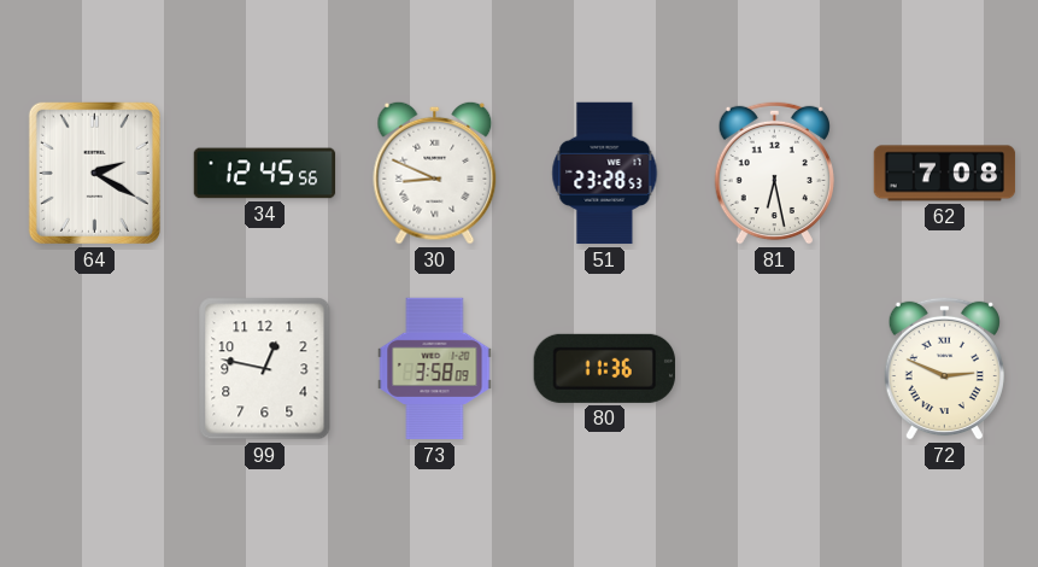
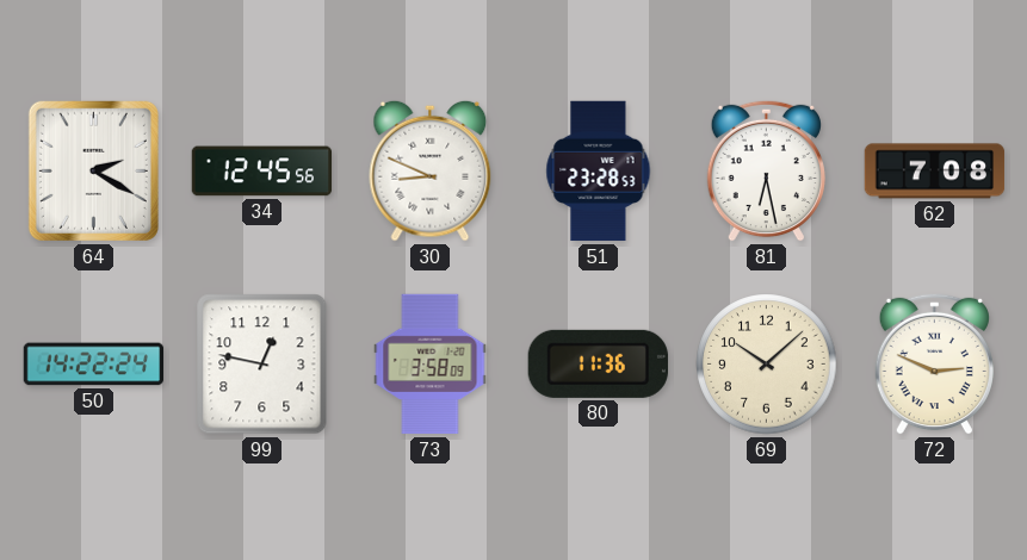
50: none -> 14:22 (94, 365)
69: none -> 10:08 (767, 365)
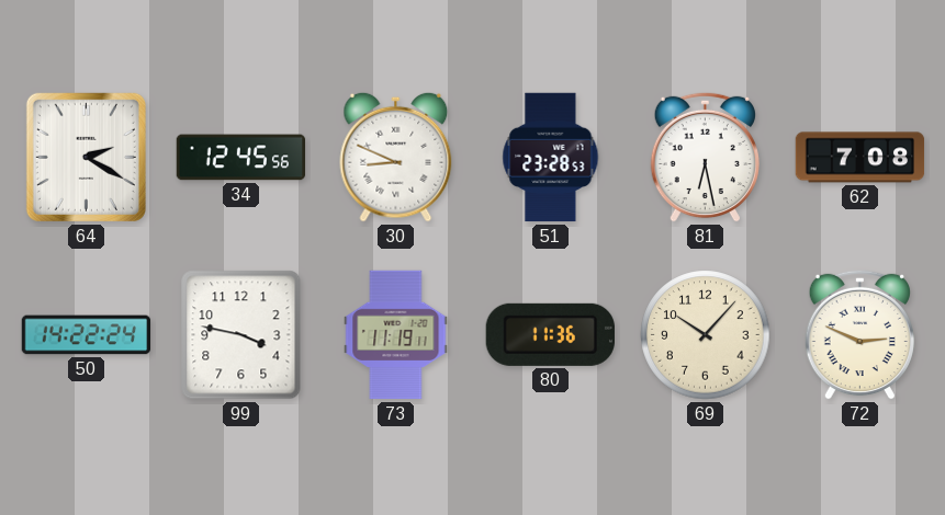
99: 12:47 -> 3:47 (241, 335)
73: 3:58 -> 11:19 (396, 335)
69: 10:08 -> 10:07 (706, 335)
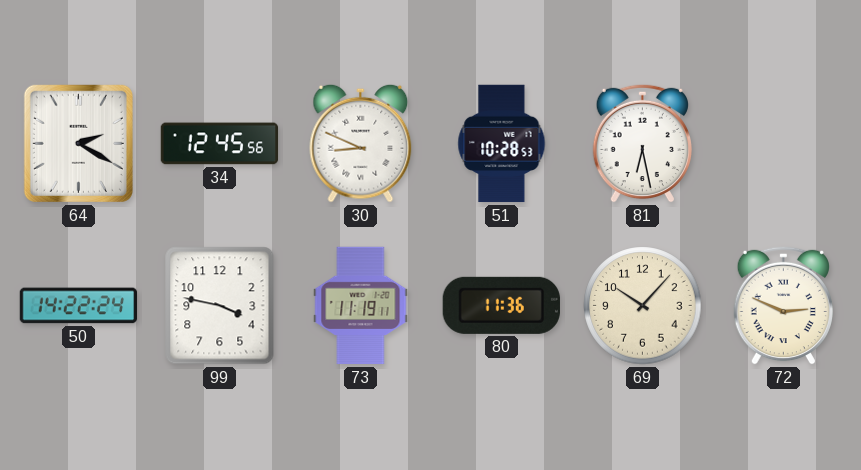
51: 23:28 -> 10:28 (502, 144)
62: 7:08 -> none (860, 158)
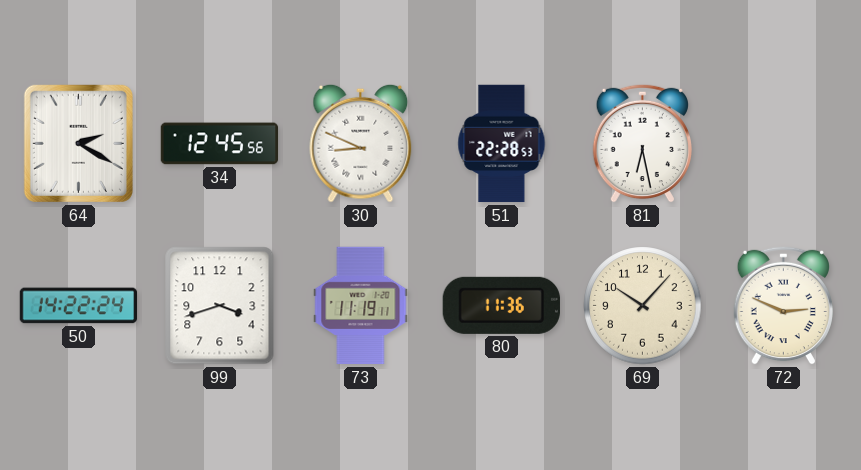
51: 10:28 -> 22:28 (502, 144)
99: 3:47 -> 3:42 (220, 306)
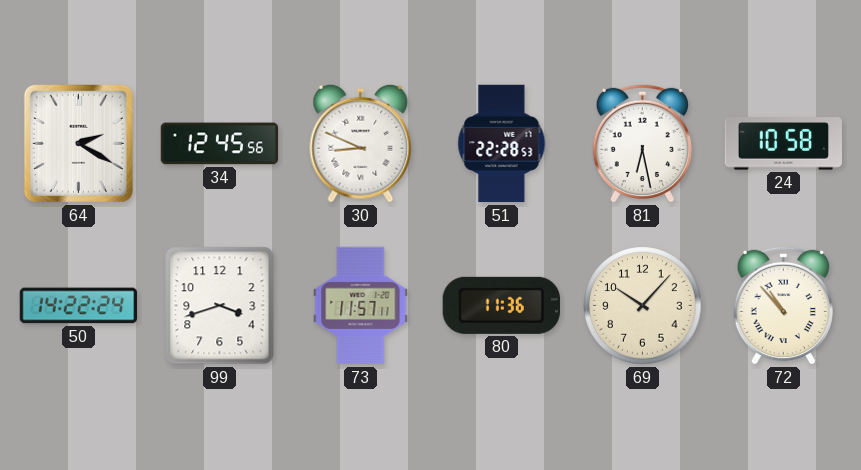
24: none -> 10:58 (783, 144)
73: 11:19 -> 11:57 (361, 306)
72: 2:49 -> 10:53 (783, 305)
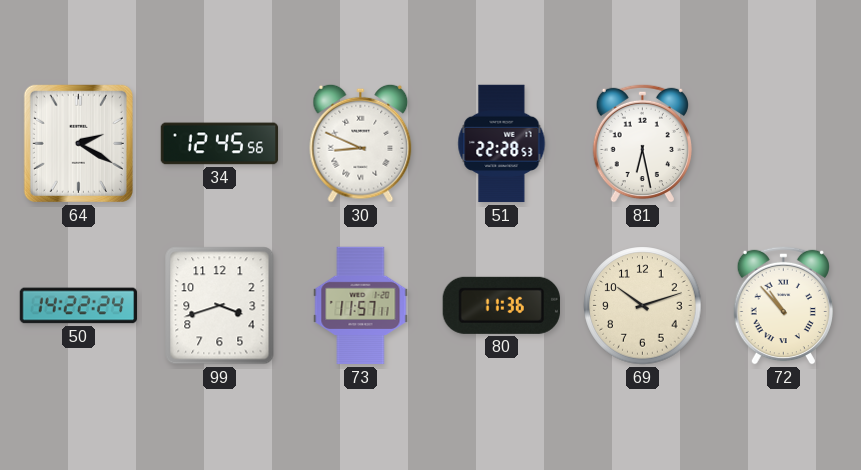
24: 10:58 -> none (783, 144)
69: 10:07 -> 10:12 (643, 306)
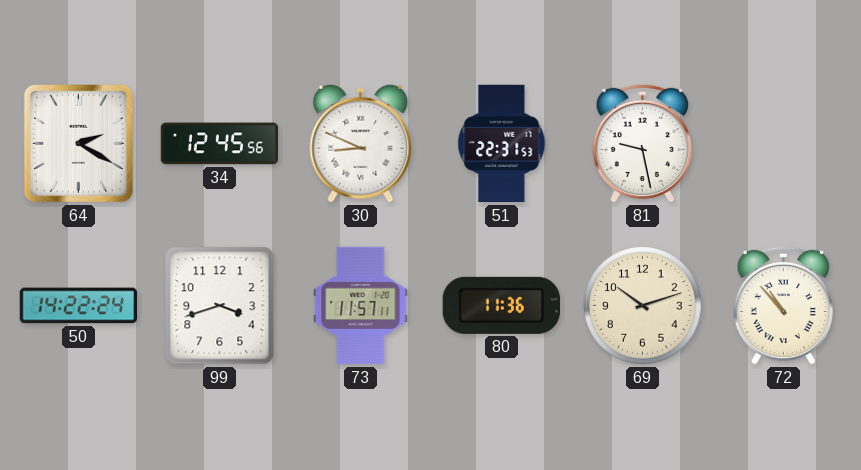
51: 22:28 -> 22:31 (502, 144)
81: 6:28 -> 9:28 (642, 143)
